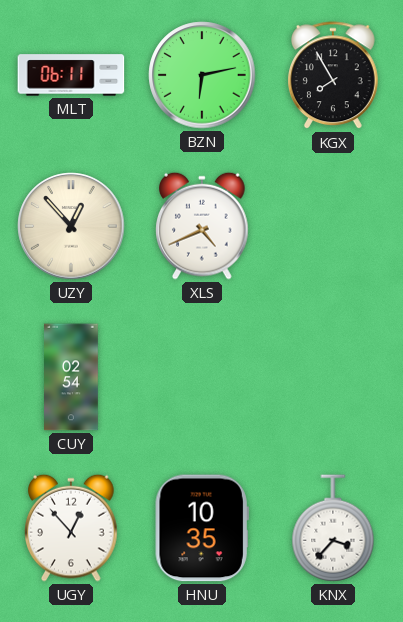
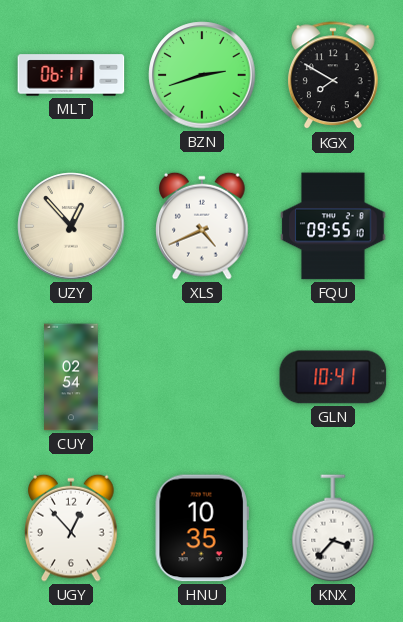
BZN: 6:13 -> 2:42 (202, 75)
KGX: 7:55 -> 7:50 (333, 76)
FQU: none -> 09:55 (333, 226)
GLN: none -> 10:41 (333, 377)
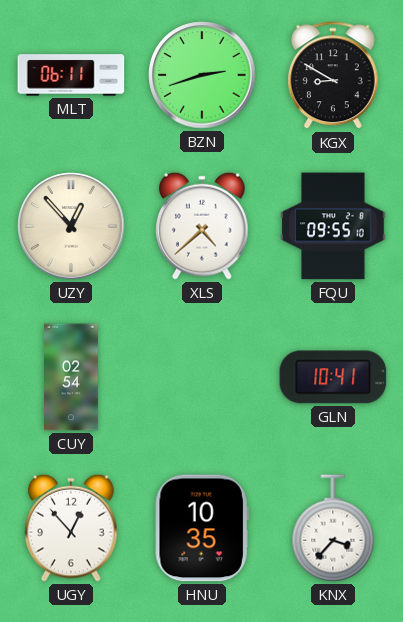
KGX: 7:50 -> 8:50 (333, 76)
XLS: 4:41 -> 4:38 (202, 226)
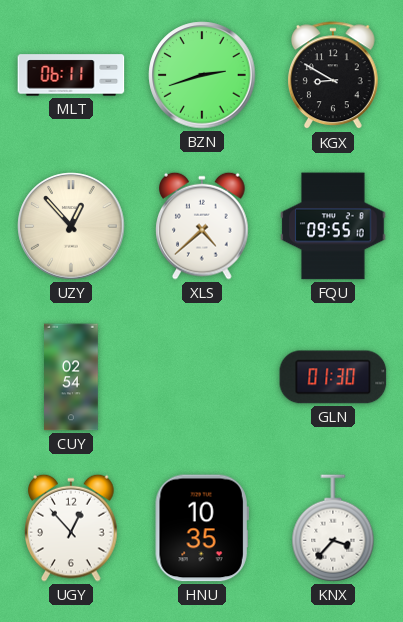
GLN: 10:41 -> 01:30 (333, 377)
